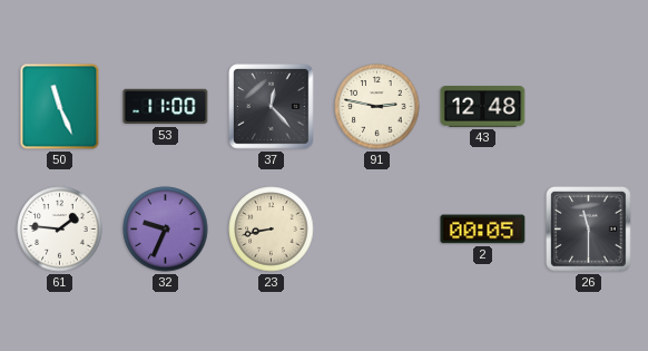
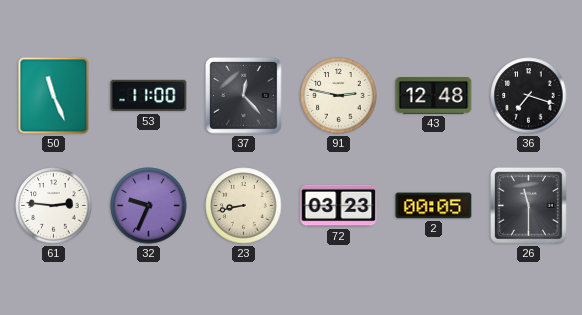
36: none -> 7:18 (529, 96)
61: 1:46 -> 2:46 (54, 206)
72: none -> 03:23 (339, 206)
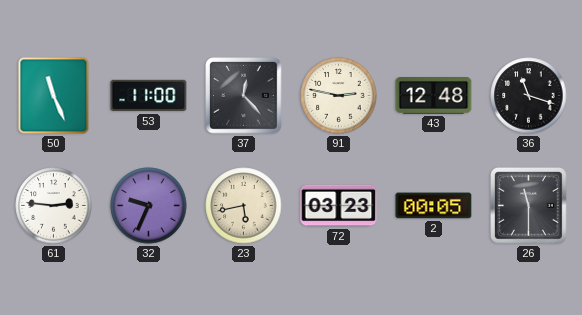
36: 7:18 -> 11:18 (529, 96)
23: 8:43 -> 5:43 (244, 206)
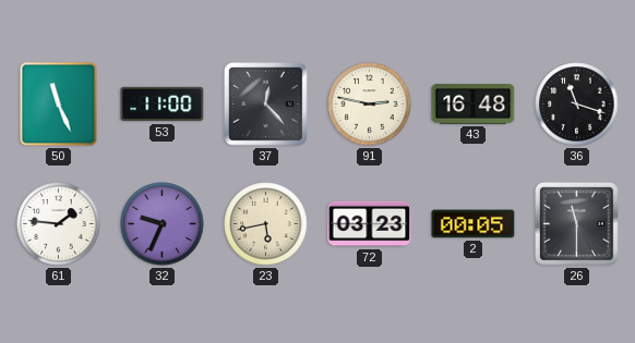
43: 12:48 -> 16:48 (474, 105)
61: 2:46 -> 1:46 (59, 224)
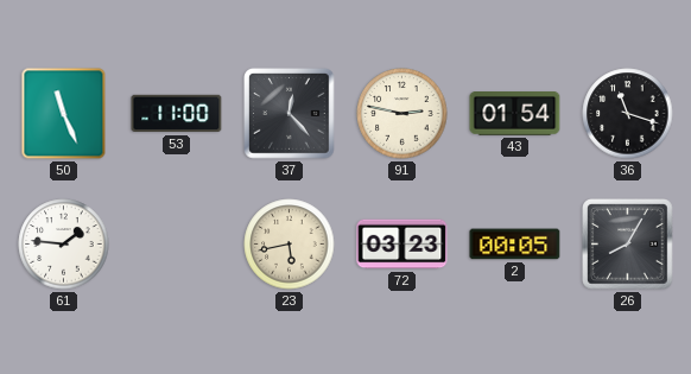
43: 16:48 -> 01:54 (515, 114)
32: 9:34 -> none (163, 224)
26: 11:30 -> 8:05 (628, 245)
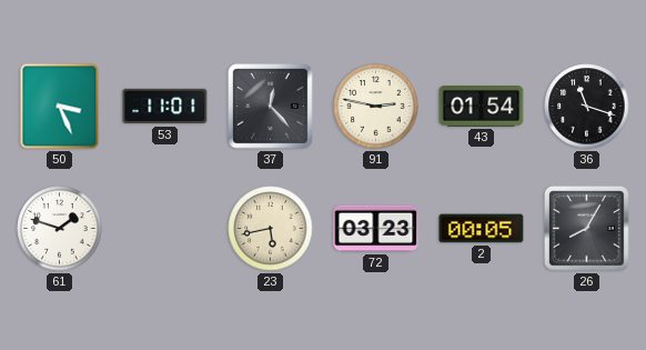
50: 11:26 -> 3:26 (60, 107)
53: 11:00 -> 11:01 (165, 107)
61: 1:46 -> 1:48 (60, 229)
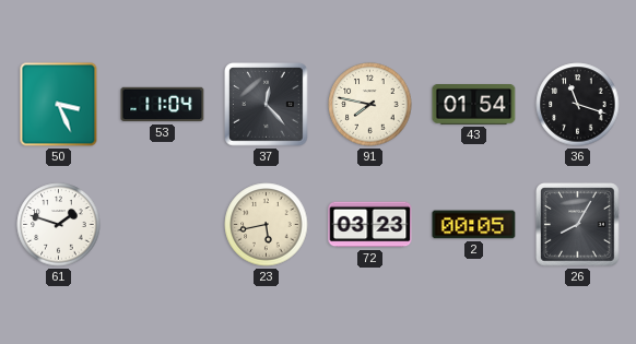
53: 11:01 -> 11:04 (163, 105)
91: 2:47 -> 7:47 (370, 105)
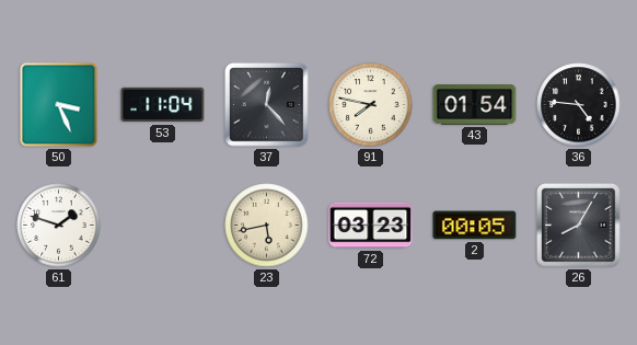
36: 11:18 -> 4:46 (579, 105)
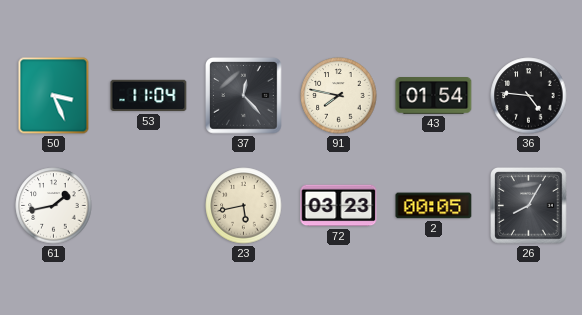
61: 1:48 -> 1:43 (54, 206)
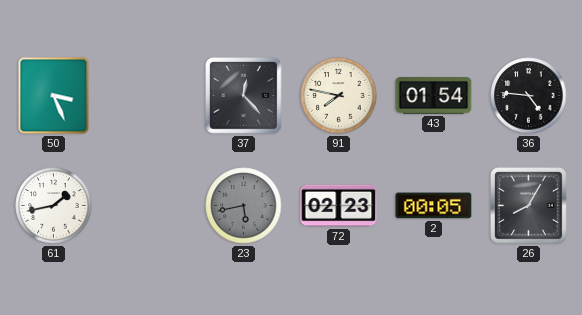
53: 11:04 -> none (149, 96)
23 dial: cream -> grey (244, 206)
72: 03:23 -> 02:23 (339, 206)
